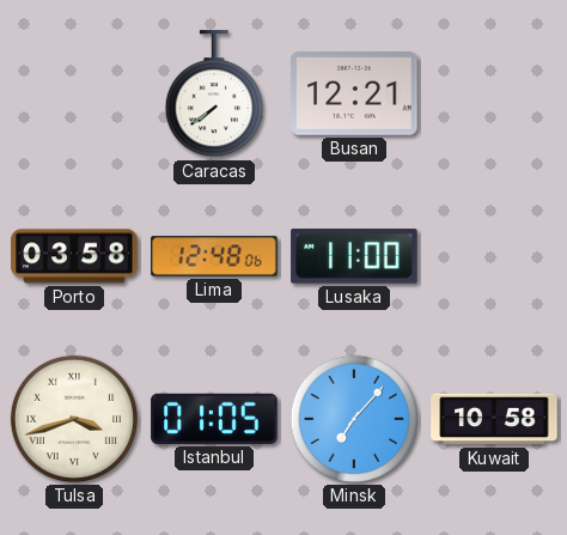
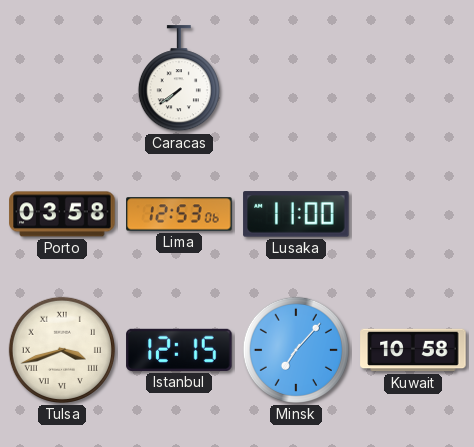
Busan: 12:21 -> none (354, 95)
Lima: 12:48 -> 12:53 (179, 214)
Istanbul: 01:05 -> 12:15 (179, 350)
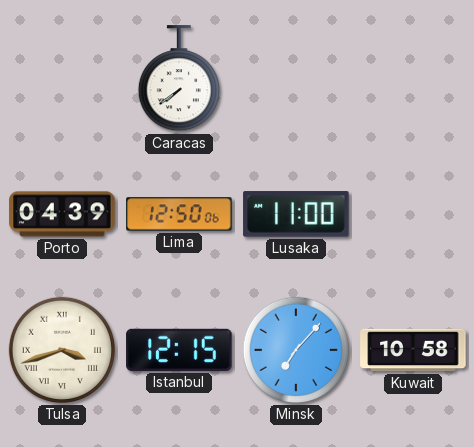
Porto: 03:58 -> 04:39 (62, 214)
Lima: 12:53 -> 12:50 (179, 214)
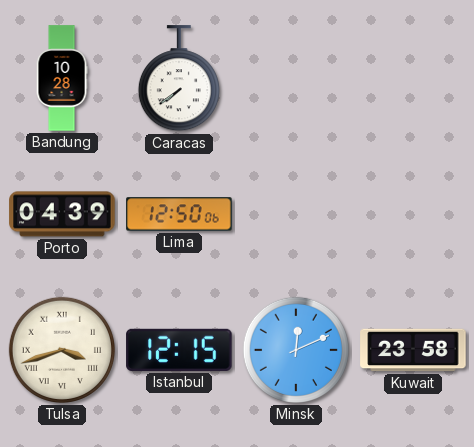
Bandung: none -> 10:28 (62, 78)
Lusaka: 11:00 -> none (296, 214)
Minsk: 7:07 -> 12:11 (296, 350)
Kuwait: 10:58 -> 23:58 (413, 350)
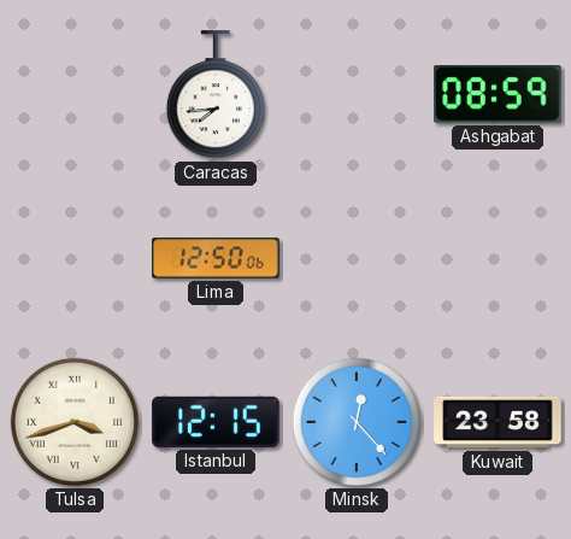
Bandung: 10:28 -> none (62, 78)
Caracas: 7:39 -> 7:44 (216, 95)
Ashgabat: none -> 08:59 (498, 95)
Porto: 04:39 -> none (62, 214)
Minsk: 12:11 -> 12:23 (357, 422)
